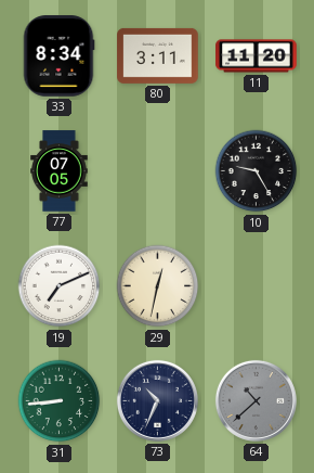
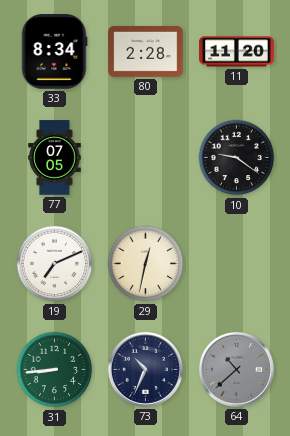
80: 3:11 -> 2:28 (146, 51)
10: 9:25 -> 9:21 (237, 158)
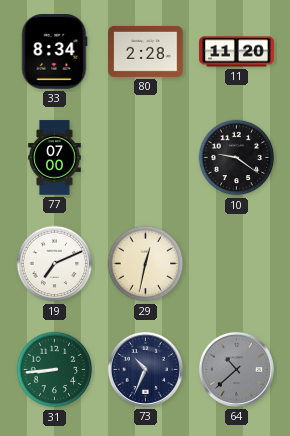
77: 07:05 -> 07:00 (55, 158)
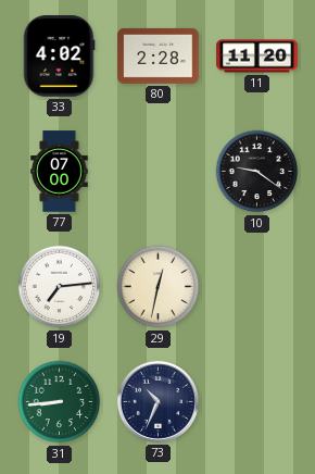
33: 8:34 -> 4:02 (59, 57)
19: 7:11 -> 7:14 (60, 287)
64: 10:38 -> none (236, 369)
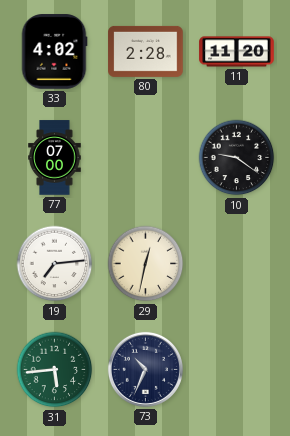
31: 8:44 -> 5:44 (55, 370)
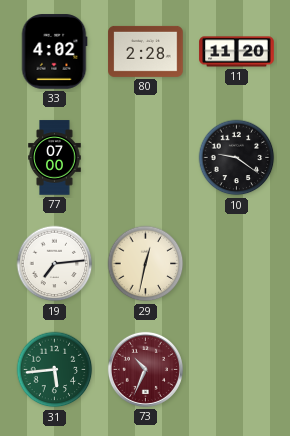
73 dial: navy -> burgundy (145, 369)
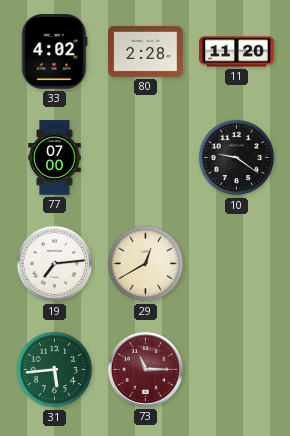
29: 12:32 -> 12:40 (146, 264)
73: 10:34 -> 11:15 (145, 369)
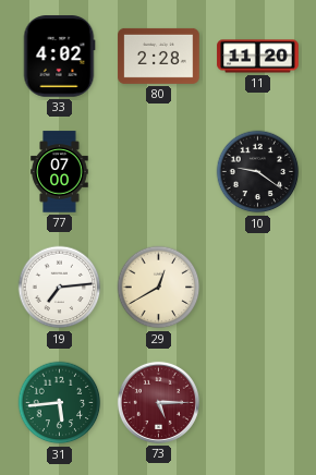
73: 11:15 -> 5:15 (158, 402)
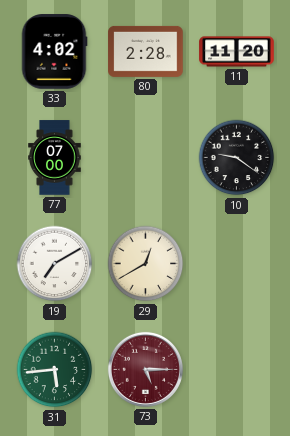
19: 7:14 -> 7:10 (55, 264)
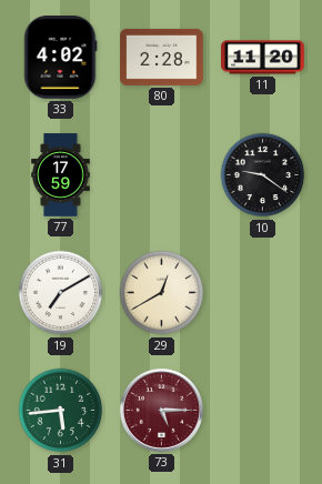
77: 07:00 -> 17:59 (61, 175)
